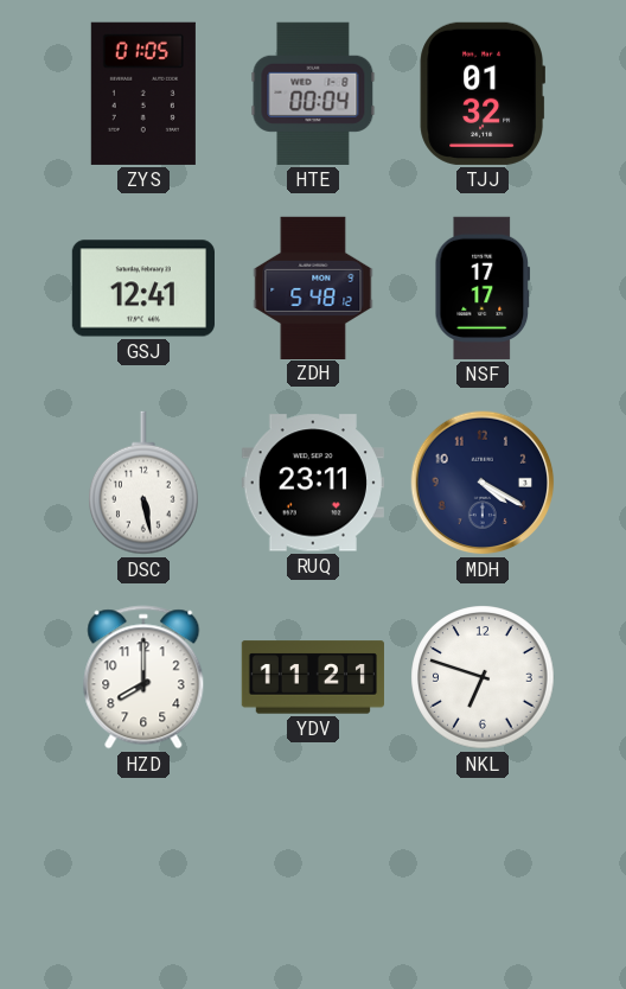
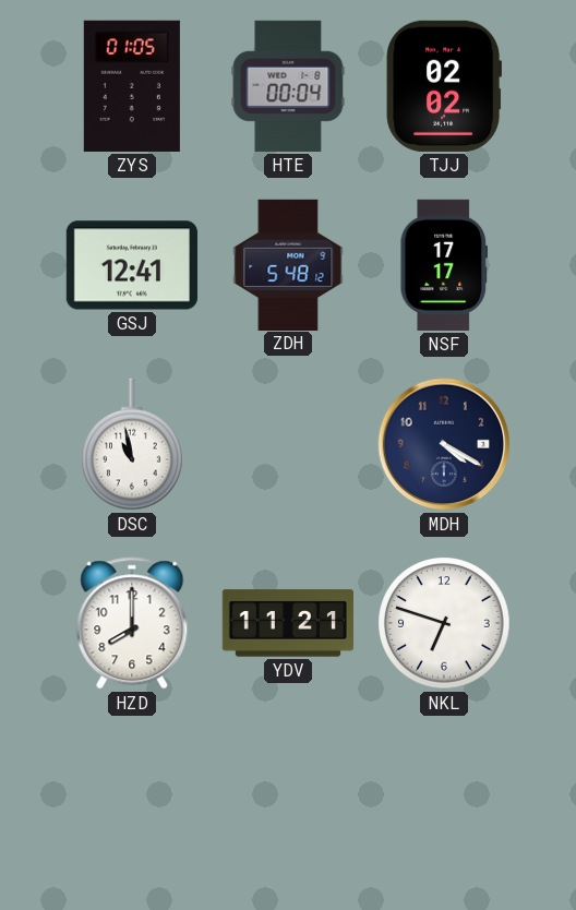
TJJ: 01:32 -> 02:02 (443, 86)
DSC: 5:28 -> 10:58 (133, 444)
RUQ: 23:11 -> none (313, 483)
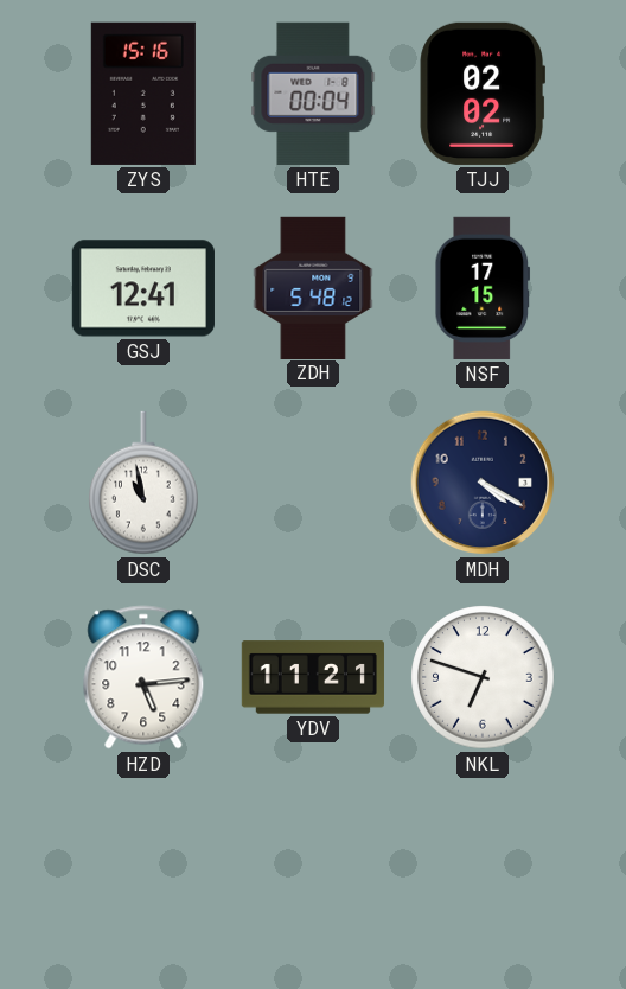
ZYS: 01:05 -> 15:16 (143, 94)
NSF: 17:17 -> 17:15 (483, 288)
HZD: 8:00 -> 5:14 (143, 677)
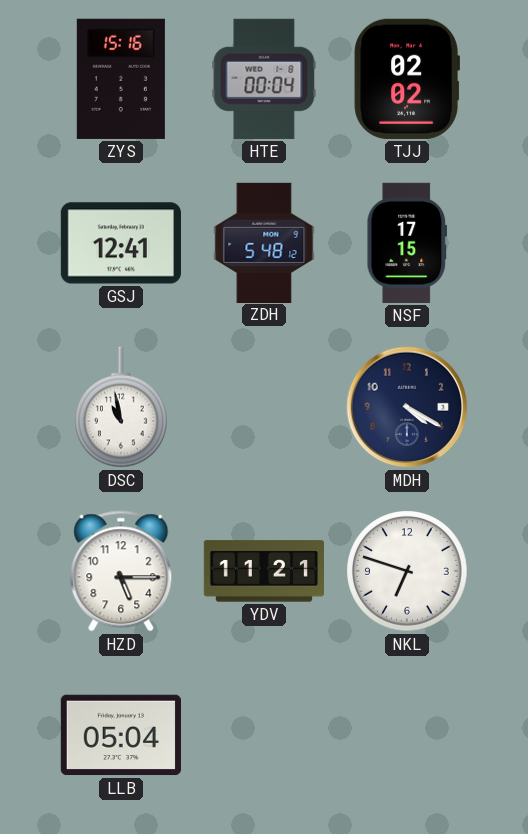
HZD: 5:14 -> 5:15 (121, 571)
LLB: none -> 05:04 (121, 735)
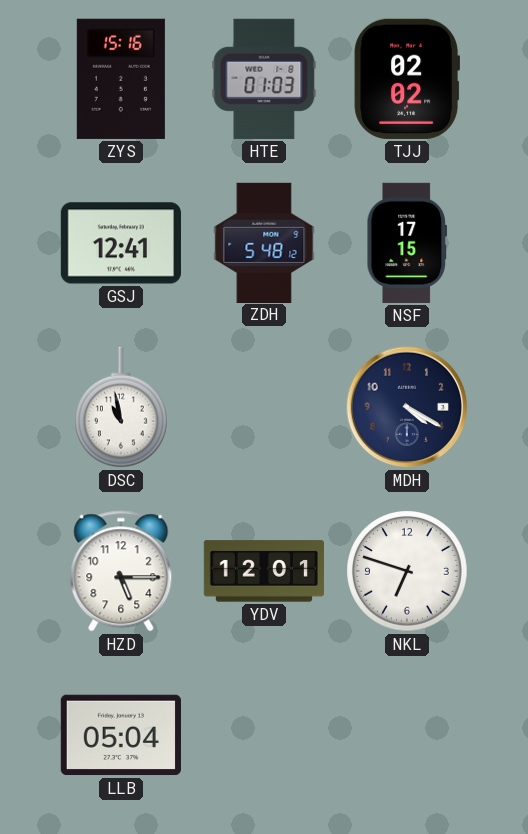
HTE: 00:04 -> 01:03 (264, 79)
YDV: 11:21 -> 12:01 (263, 571)
